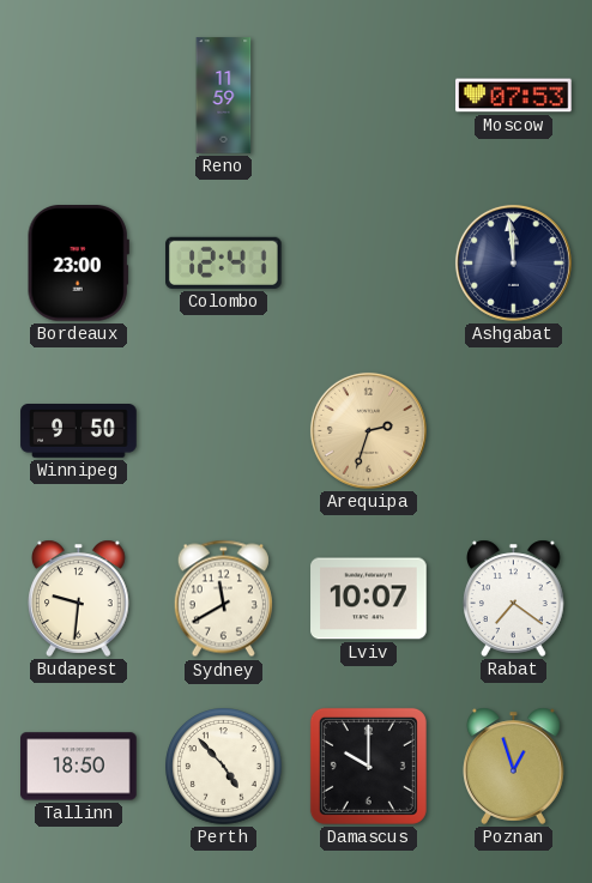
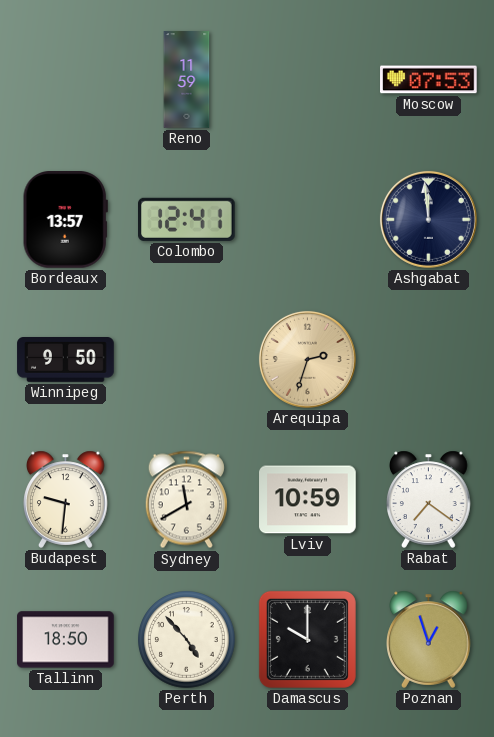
Bordeaux: 23:00 -> 13:57 (65, 220)
Lviv: 10:07 -> 10:59 (308, 500)
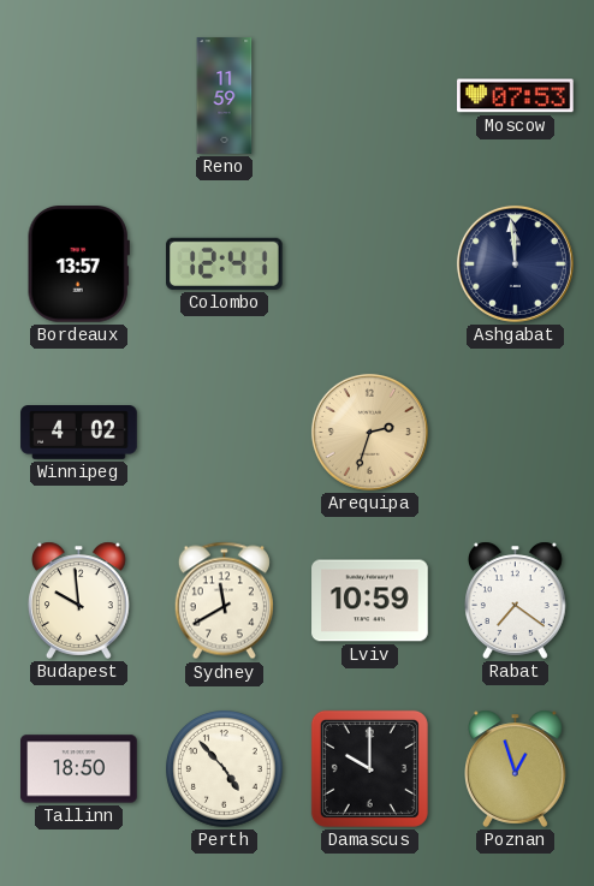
Winnipeg: 9:50 -> 4:02 (79, 433)
Budapest: 9:31 -> 9:59 (79, 600)
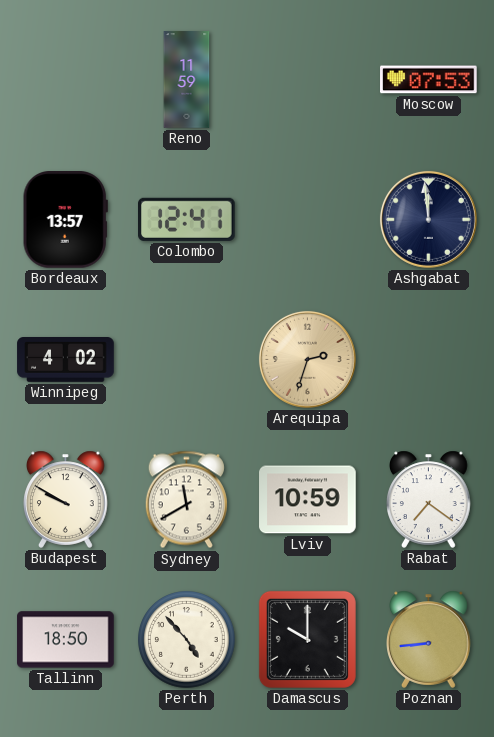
Budapest: 9:59 -> 9:50 (66, 499)
Poznan: 12:57 -> 8:44 (429, 639)
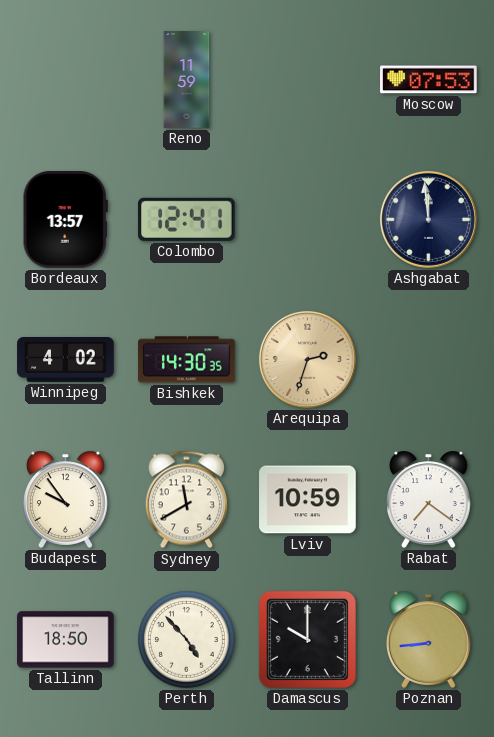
Bishkek: none -> 14:30 (187, 360)
Budapest: 9:50 -> 9:54 (66, 499)
